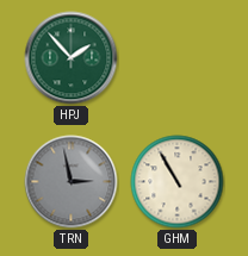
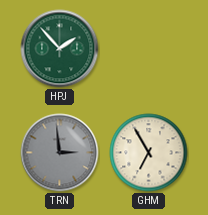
TRN: 2:58 -> 2:59 (60, 153)
GHM: 10:55 -> 6:55 (149, 153)
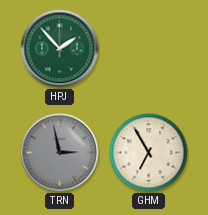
TRN: 2:59 -> 2:58 (60, 153)
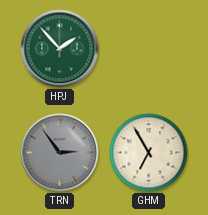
TRN: 2:58 -> 2:54 (60, 153)
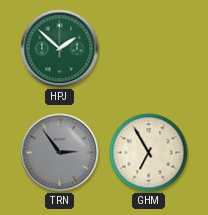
HPJ: 1:53 -> 1:52 (60, 49)
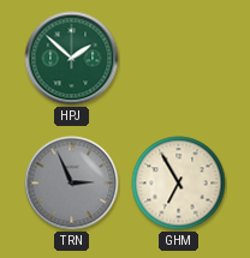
TRN: 2:54 -> 2:56 (72, 184)
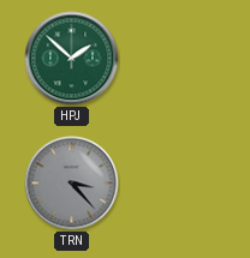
TRN: 2:56 -> 3:23 (72, 184)
GHM: 6:55 -> none (179, 184)
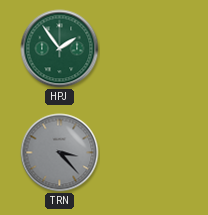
HPJ: 1:52 -> 1:54 (60, 49)
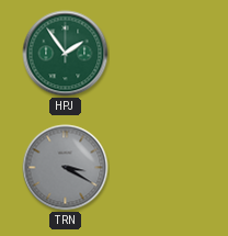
TRN: 3:23 -> 3:20 (66, 168)
